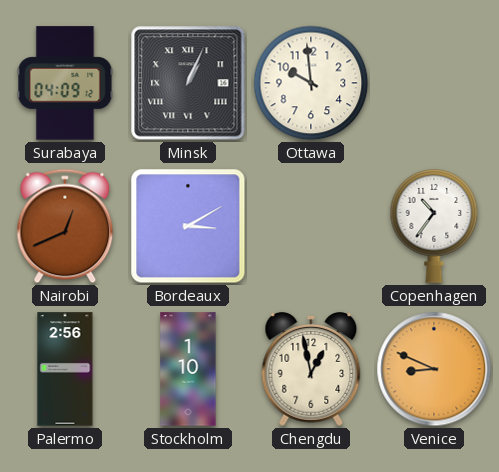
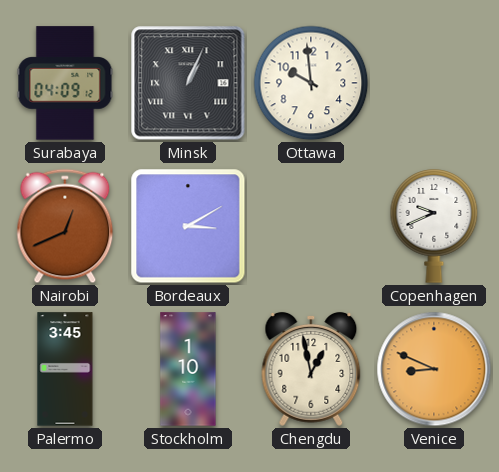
Copenhagen: 10:36 -> 9:41 (434, 226)
Palermo: 2:56 -> 3:45 (65, 369)
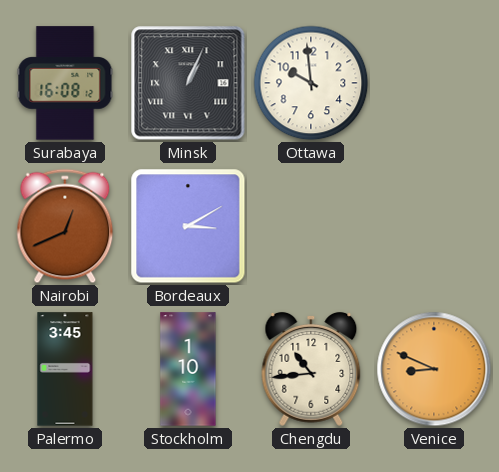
Surabaya: 04:09 -> 16:08 (65, 83)
Copenhagen: 9:41 -> none (434, 226)
Chengdu: 12:58 -> 10:44 (311, 369)
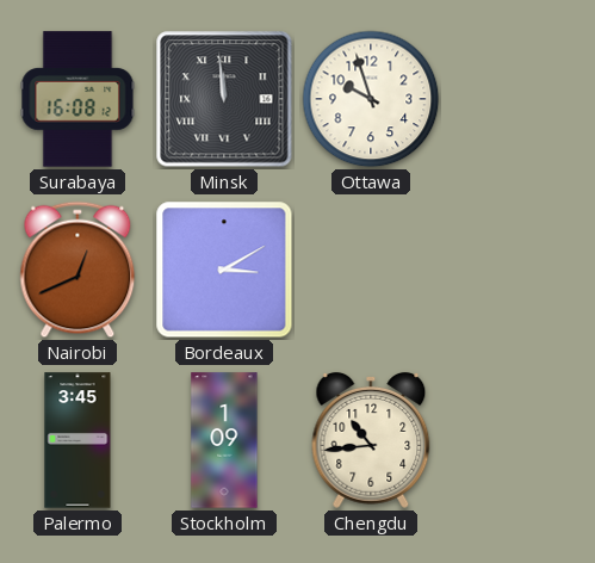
Minsk: 1:04 -> 11:59 (224, 99)
Ottawa: 9:59 -> 9:57 (371, 99)
Stockholm: 1:10 -> 1:09 (224, 440)
Venice: 8:49 -> none (434, 369)
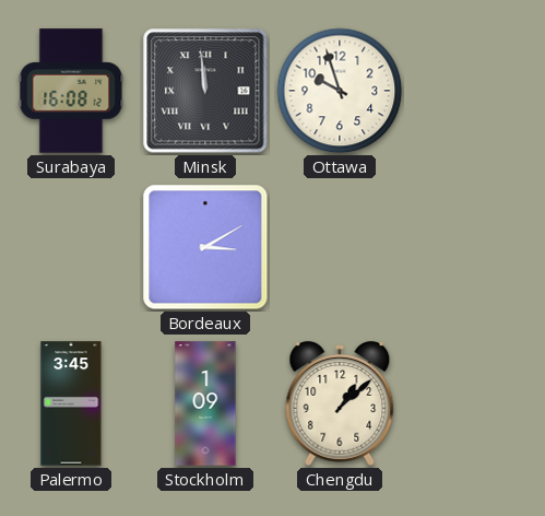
Nairobi: 12:41 -> none (78, 270)
Chengdu: 10:44 -> 1:08 (340, 403)
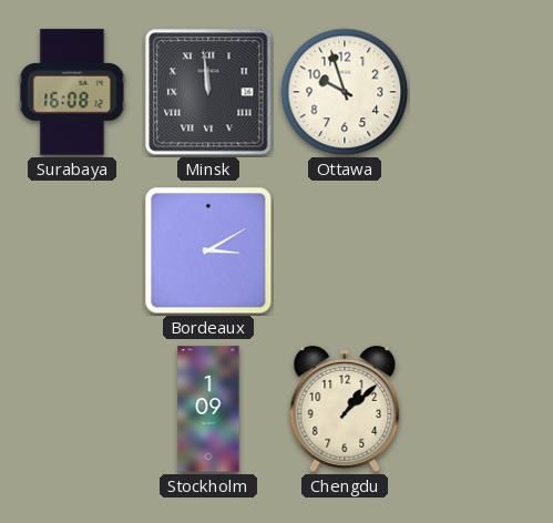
Palermo: 3:45 -> none (71, 403)
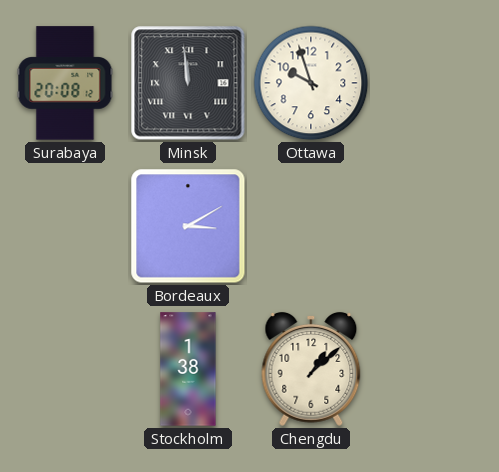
Surabaya: 16:08 -> 20:08 (65, 83)
Stockholm: 1:09 -> 1:38 (188, 369)
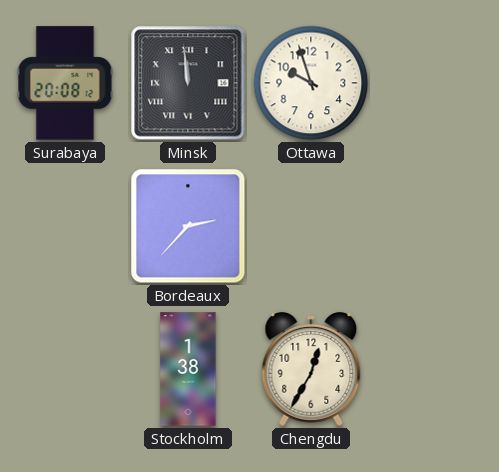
Bordeaux: 3:10 -> 2:37 (188, 226)
Chengdu: 1:08 -> 12:35 (311, 369)
